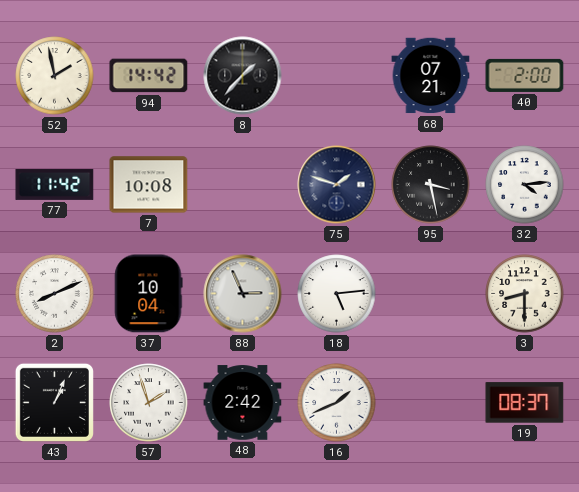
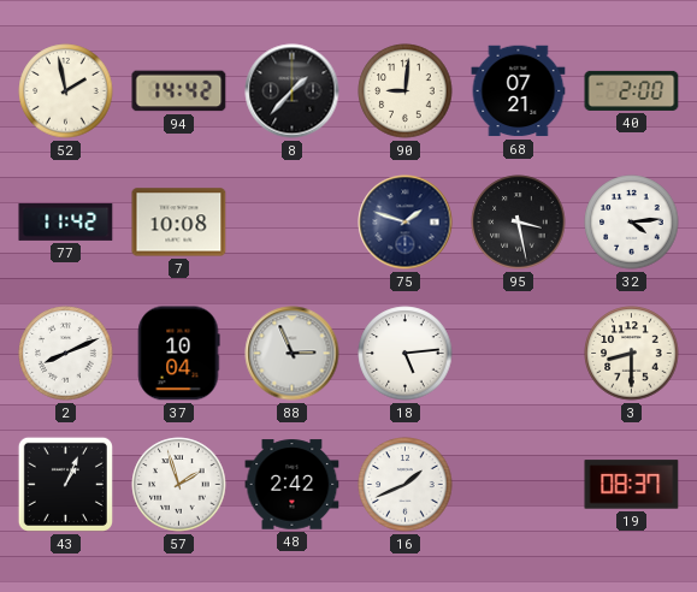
90: none -> 9:01 (406, 91)
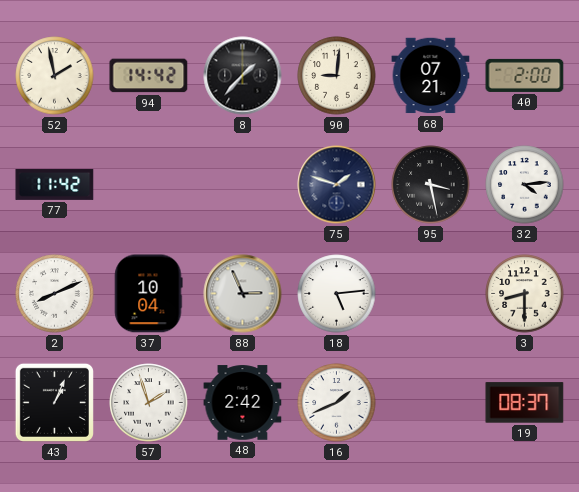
7: 10:08 -> none (179, 223)
